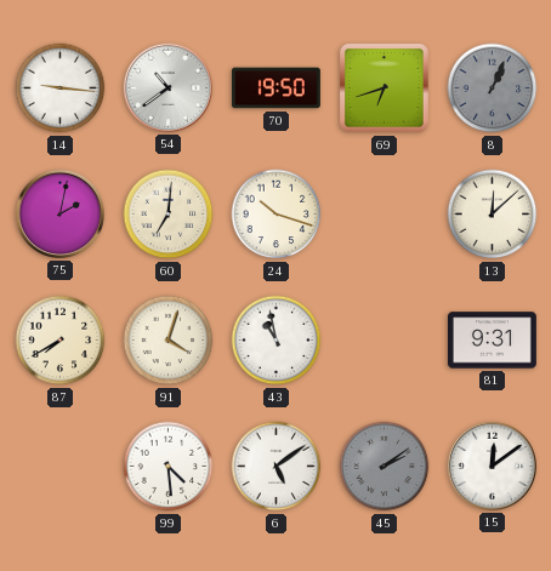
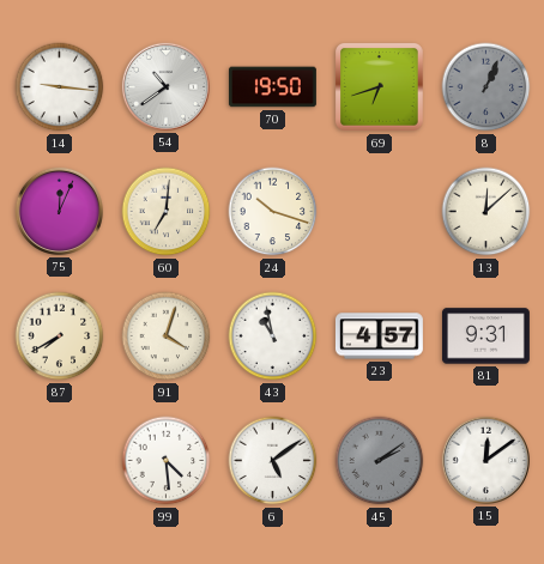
75: 2:02 -> 12:04 (59, 211)
23: none -> 4:57 (379, 336)
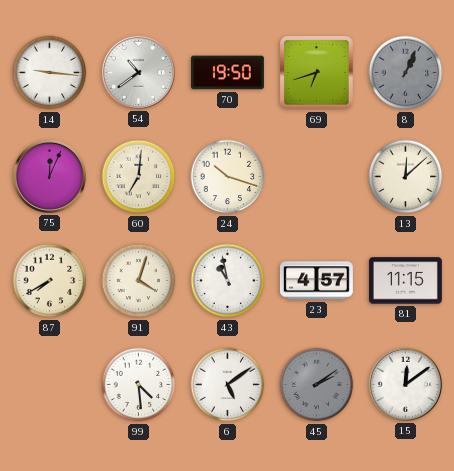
81: 9:31 -> 11:15 (405, 281)
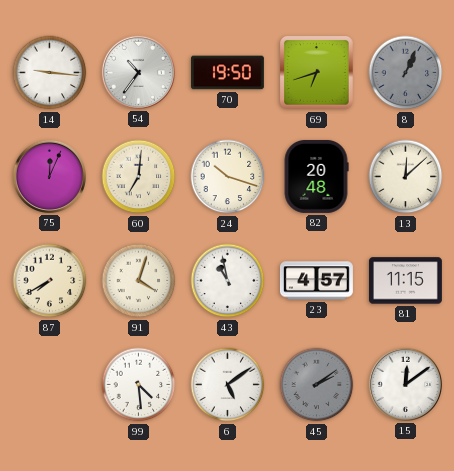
54: 10:39 -> 10:36 (138, 72)
82: none -> 20:48 (316, 176)
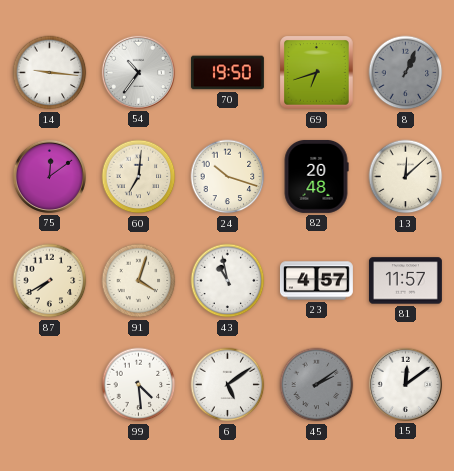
75: 12:04 -> 12:09 (49, 176)
81: 11:15 -> 11:57 (405, 281)
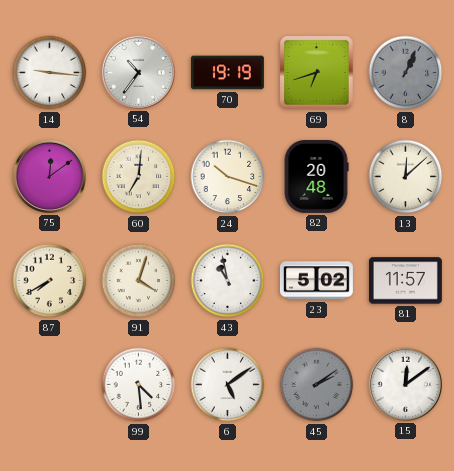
70: 19:50 -> 19:19 (227, 73)
23: 4:57 -> 5:02 (316, 281)
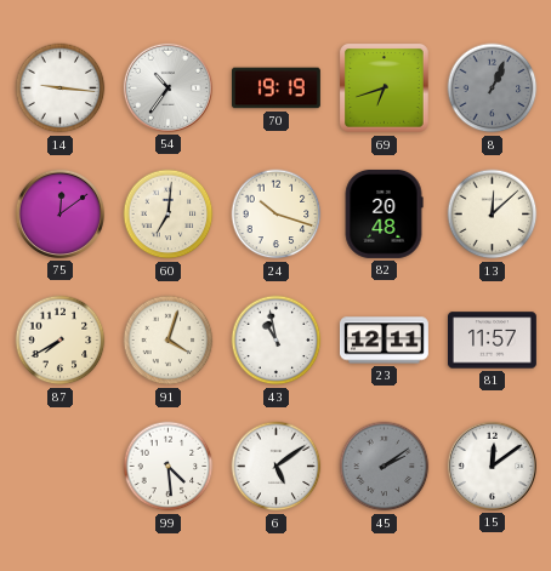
23: 5:02 -> 12:11 (384, 341)
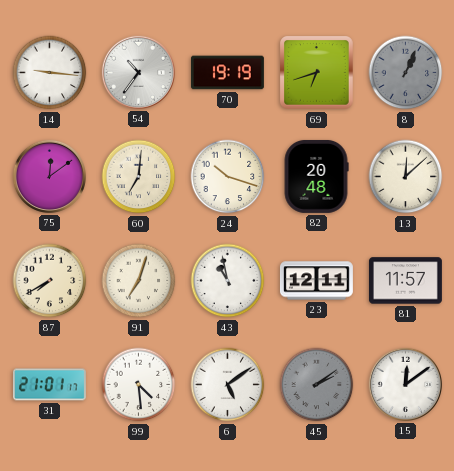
91: 4:03 -> 7:03 (139, 281)
31: none -> 21:01 (49, 385)
